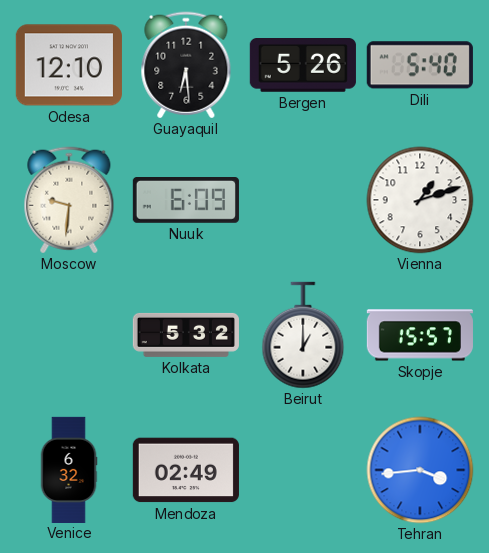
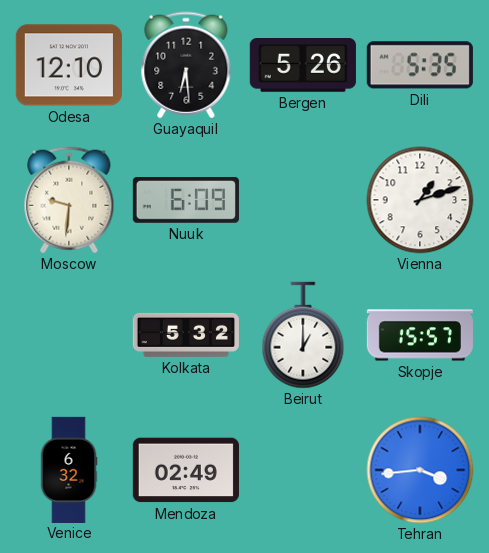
Dili: 5:40 -> 5:35 (420, 65)
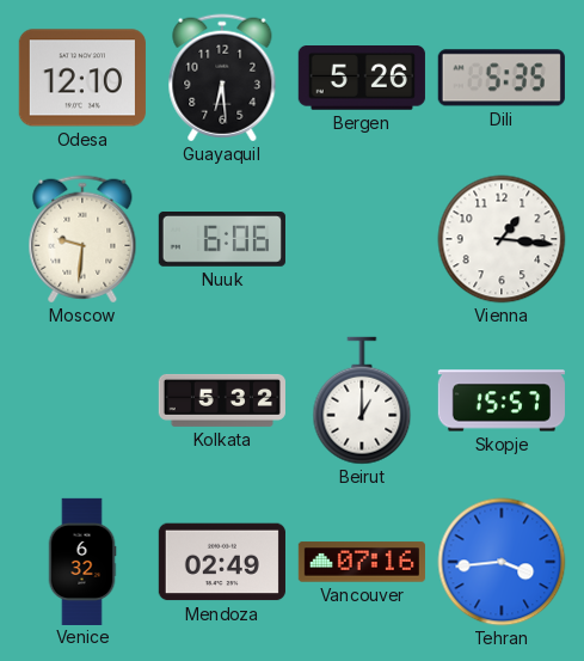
Nuuk: 6:09 -> 6:06 (222, 240)
Vienna: 1:12 -> 1:16 (502, 239)
Vancouver: none -> 07:16 (362, 562)
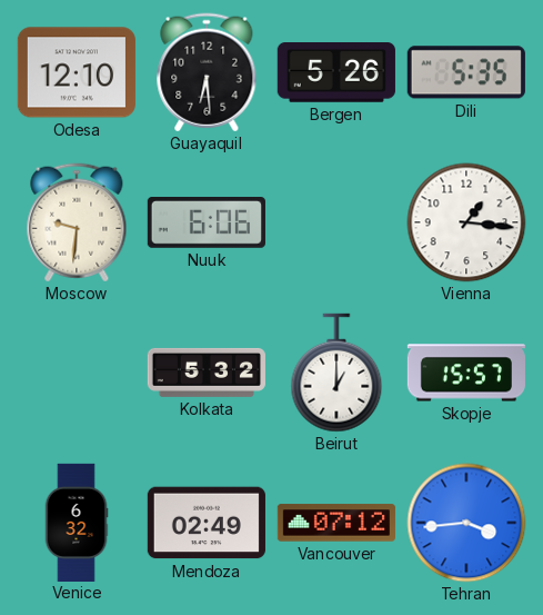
Vancouver: 07:16 -> 07:12 (336, 523)
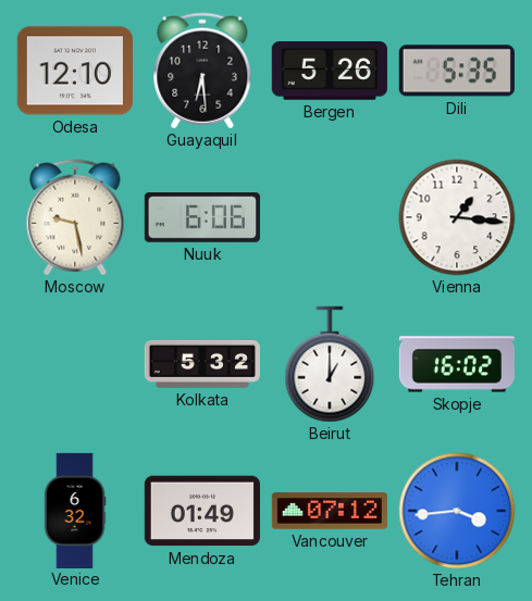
Moscow: 9:31 -> 9:28 (75, 217)
Skopje: 15:57 -> 16:02 (457, 364)
Mendoza: 02:49 -> 01:49 (202, 511)
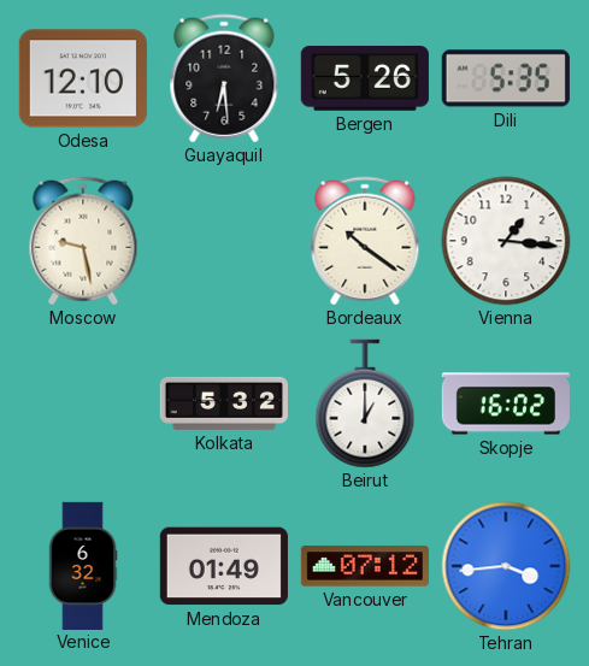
Nuuk: 6:06 -> none (202, 218)
Bordeaux: none -> 10:21 (365, 241)
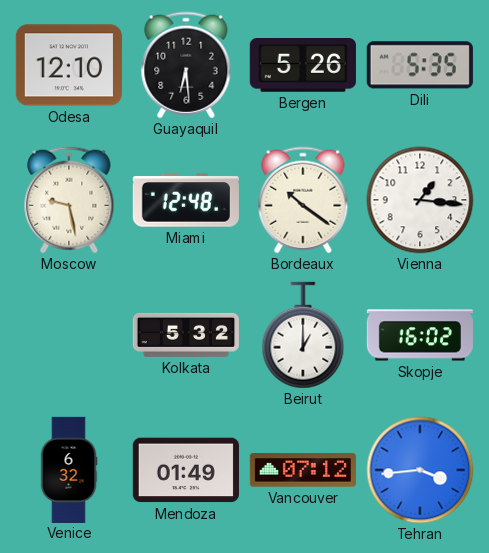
Miami: none -> 12:48 (186, 200)
